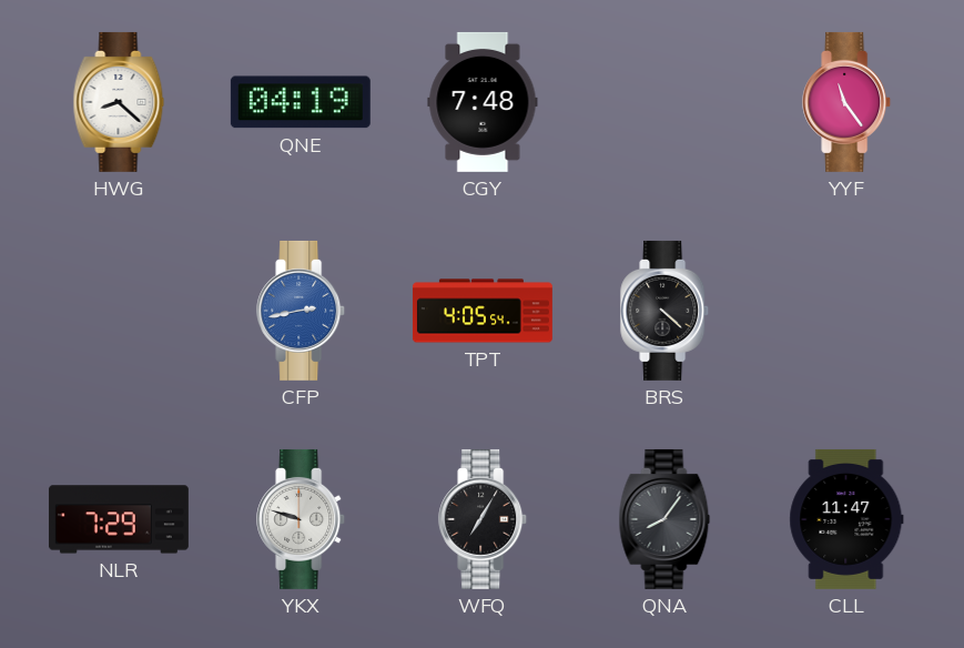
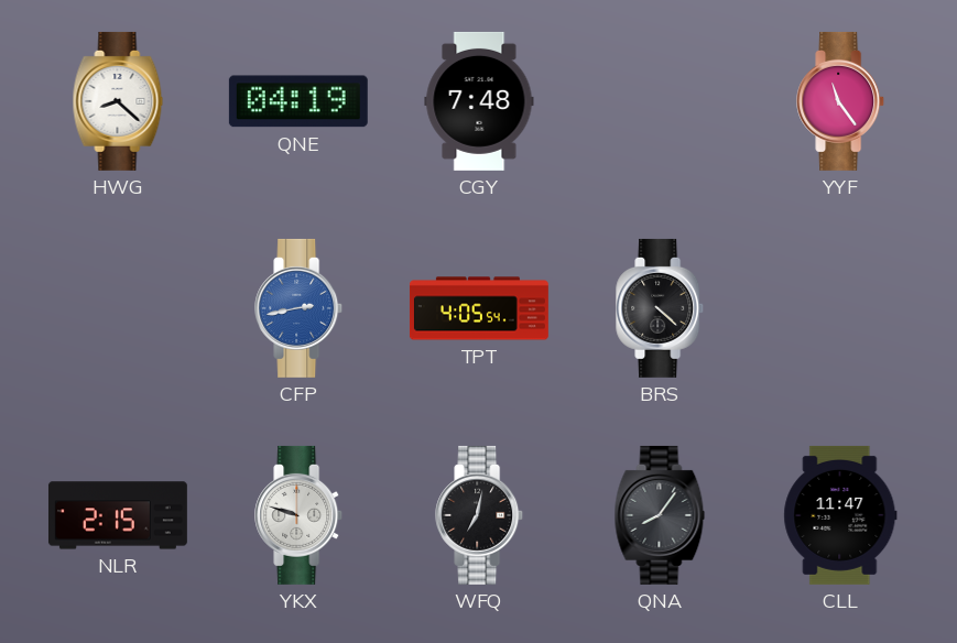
NLR: 7:29 -> 2:15 (118, 515)
WFQ: 7:05 -> 7:02 (480, 515)
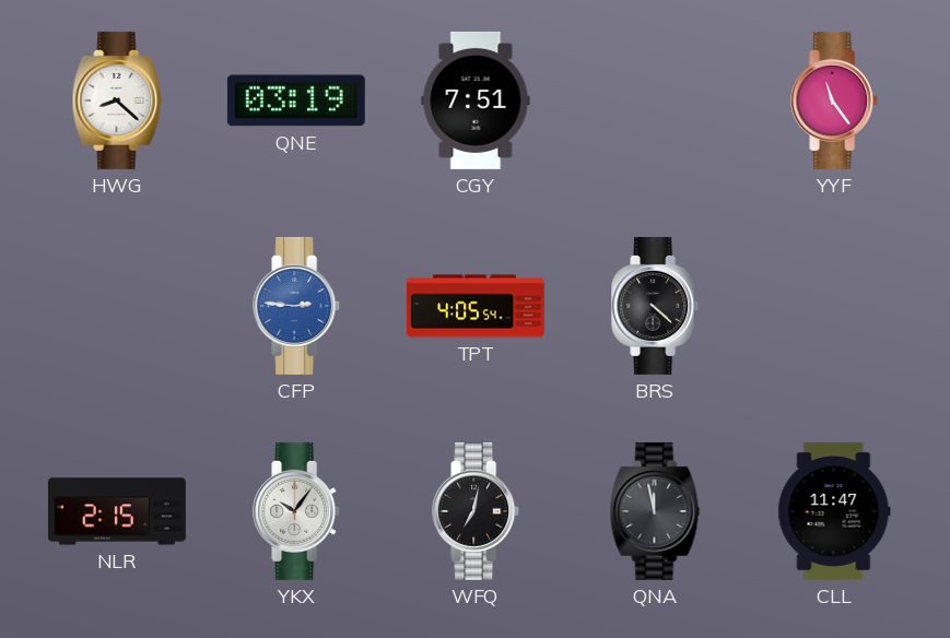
QNE: 04:19 -> 03:19 (296, 101)
CGY: 7:48 -> 7:51 (476, 101)
CFP: 2:43 -> 2:46 (297, 306)
YKX: 9:48 -> 10:06 (297, 511)
QNA: 8:06 -> 11:58 (655, 511)
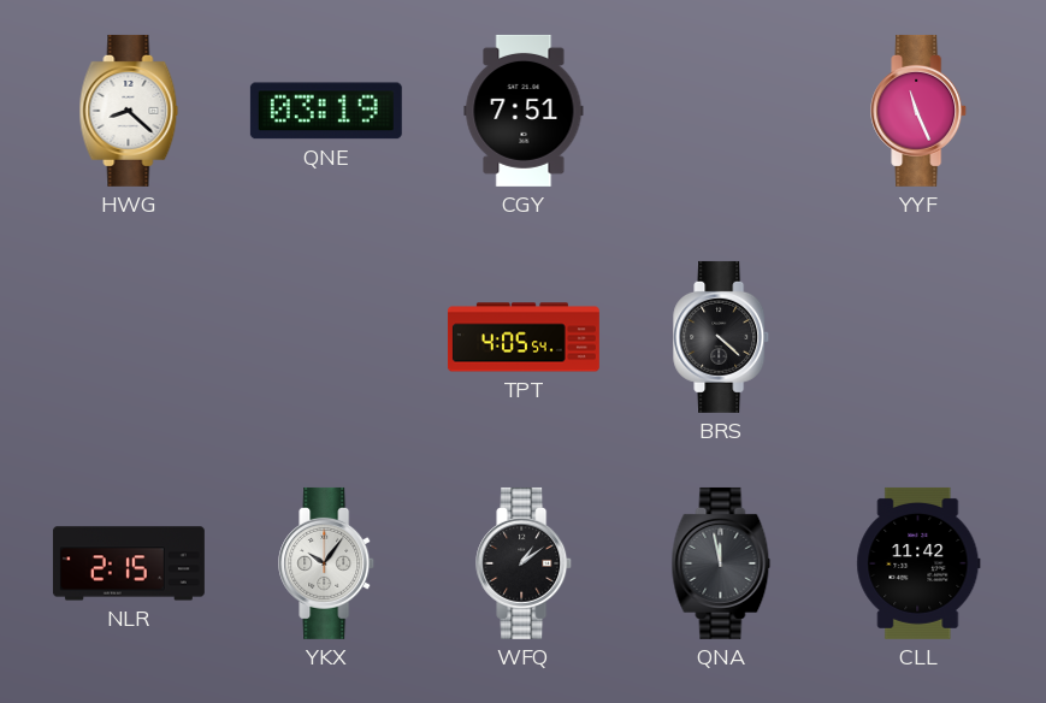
YYF: 11:24 -> 11:26 (920, 111)
CFP: 2:46 -> none (297, 306)
WFQ: 7:02 -> 1:09 (525, 563)
CLL: 11:47 -> 11:42 (918, 563)
